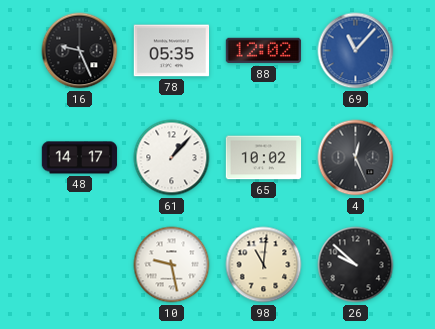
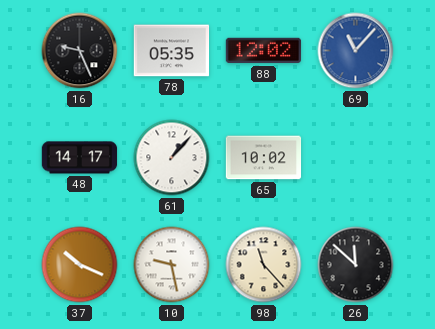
4: 12:26 -> none (356, 158)
37: none -> 10:19 (80, 265)
98: 11:01 -> 11:23 (264, 265)
26: 9:52 -> 11:52 (356, 265)
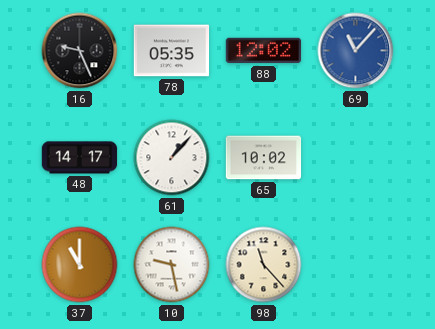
37: 10:19 -> 11:00 (80, 265)
26: 11:52 -> none (356, 265)
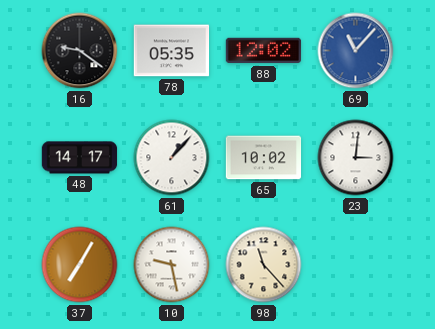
16: 9:26 -> 9:21 (80, 51)
23: none -> 3:01 (356, 158)
37: 11:00 -> 7:05 (80, 265)
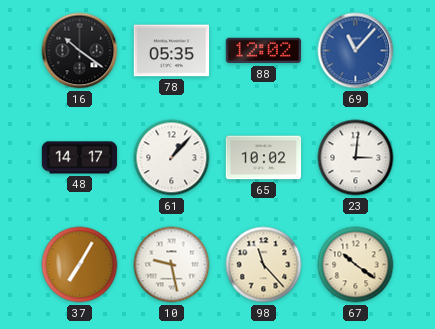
16: 9:21 -> 10:21 (80, 51)
67: none -> 10:21 (356, 265)
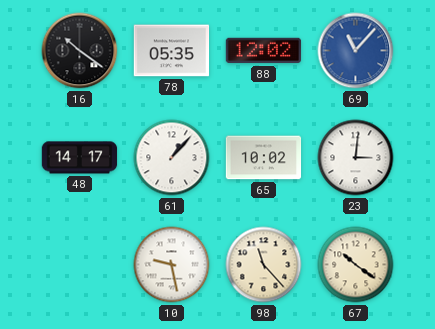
37: 7:05 -> none (80, 265)
